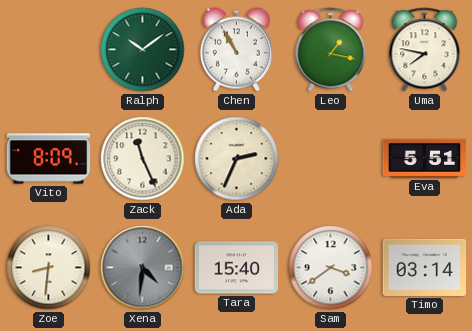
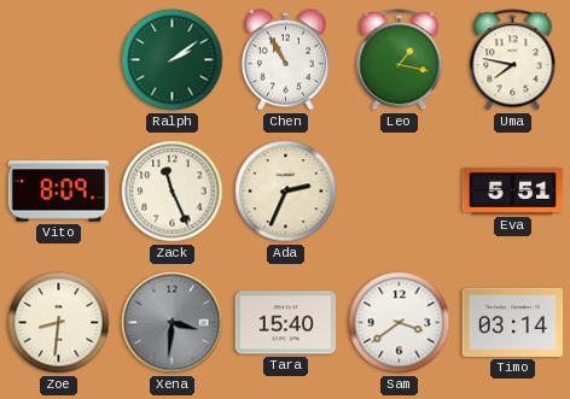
Ralph: 10:09 -> 2:09 (173, 60)
Xena: 4:31 -> 3:31 (173, 323)
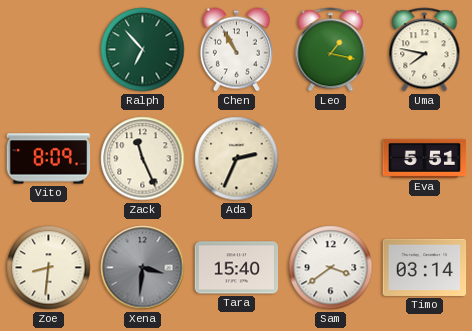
Ralph: 2:09 -> 6:53 (143, 50)
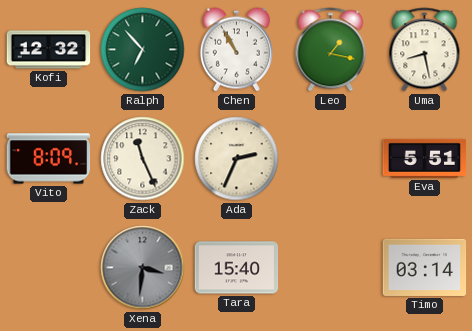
Kofi: none -> 12:32 (49, 50)
Uma: 7:47 -> 8:28 (425, 50)
Zoe: 8:31 -> none (49, 268)
Sam: 3:39 -> none (331, 268)
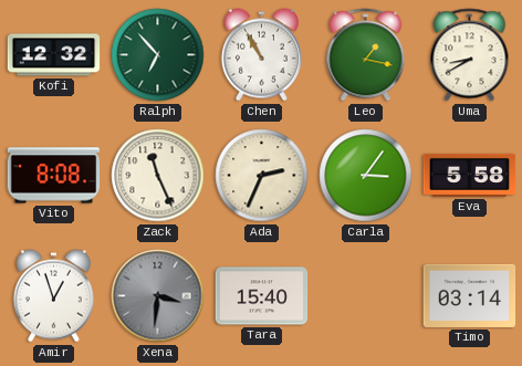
Uma: 8:28 -> 8:40 (470, 55)
Vito: 8:09 -> 8:08 (54, 176)
Carla: none -> 3:06 (366, 176)
Eva: 5:51 -> 5:58 (470, 175)
Amir: none -> 12:57 (53, 296)
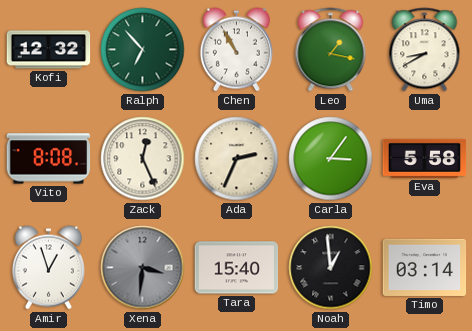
Zack: 11:26 -> 12:26 (143, 159)
Noah: none -> 12:59 (331, 268)
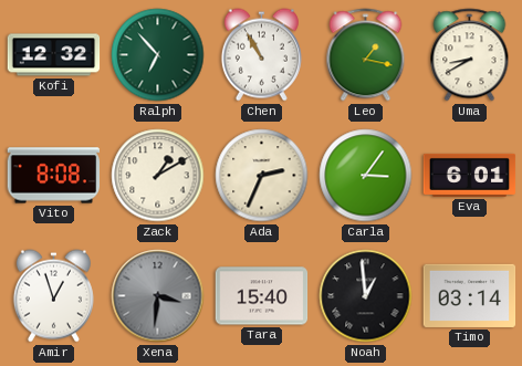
Zack: 12:26 -> 1:10 (158, 176)
Eva: 5:58 -> 6:01 (470, 175)
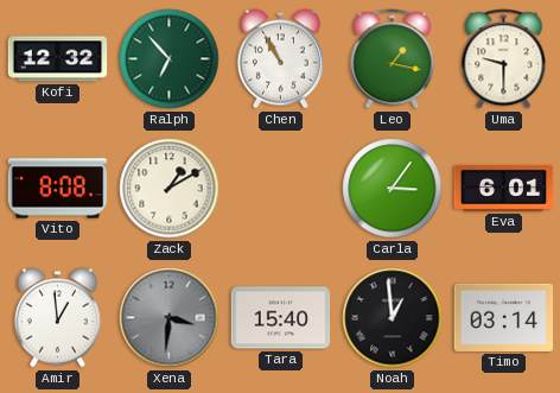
Uma: 8:40 -> 9:30 (504, 59)
Ada: 2:34 -> none (262, 176)
Amir: 12:57 -> 12:59 (57, 318)
